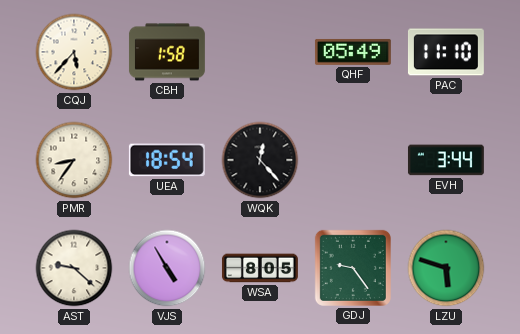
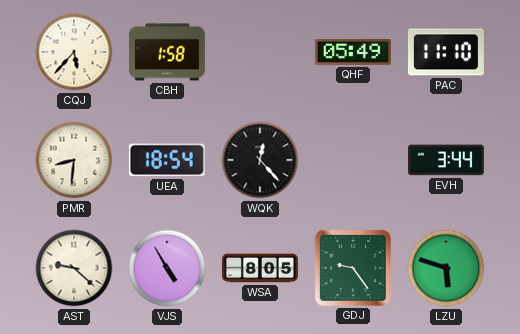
PMR: 8:36 -> 8:31 (74, 160)
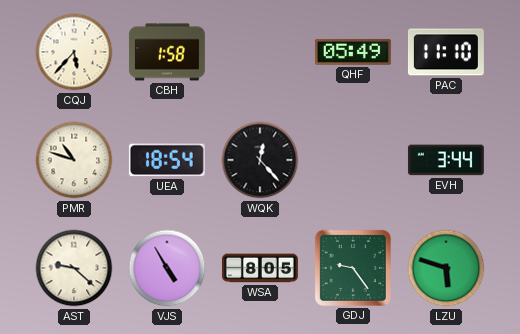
PMR: 8:31 -> 10:48 (74, 160)
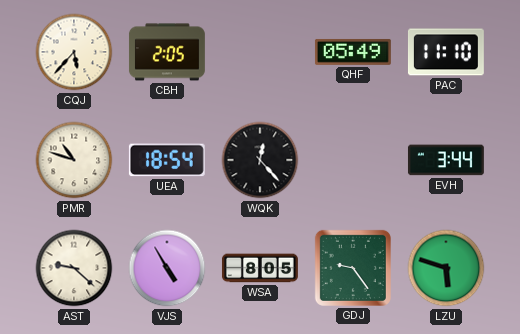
CBH: 1:58 -> 2:05 (167, 52)
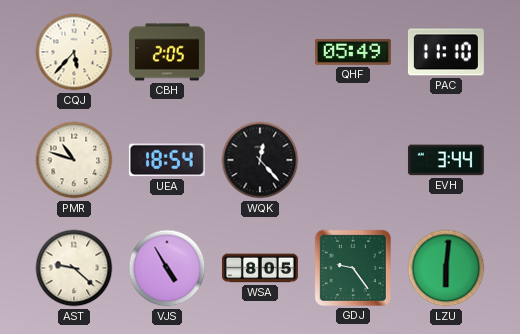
LZU: 5:48 -> 6:01 (446, 268)
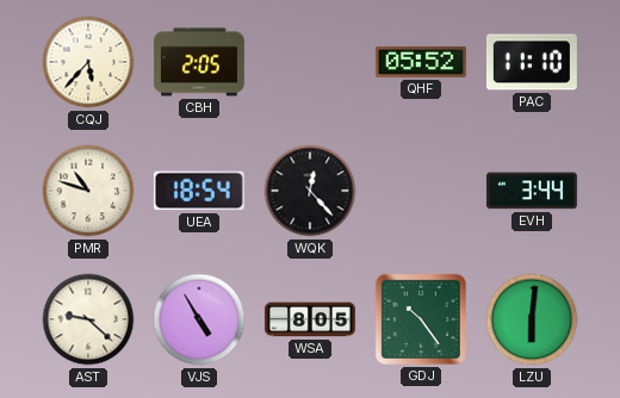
QHF: 05:49 -> 05:52 (421, 62)
GDJ: 9:24 -> 10:24 (421, 319)
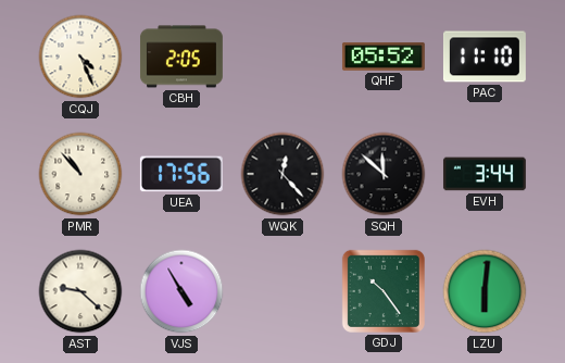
CQJ: 5:37 -> 4:26 (80, 57)
PMR: 10:48 -> 10:53 (80, 174)
UEA: 18:54 -> 17:56 (181, 174)
SQH: none -> 11:52 (384, 174)
WSA: 8:05 -> none (310, 319)
